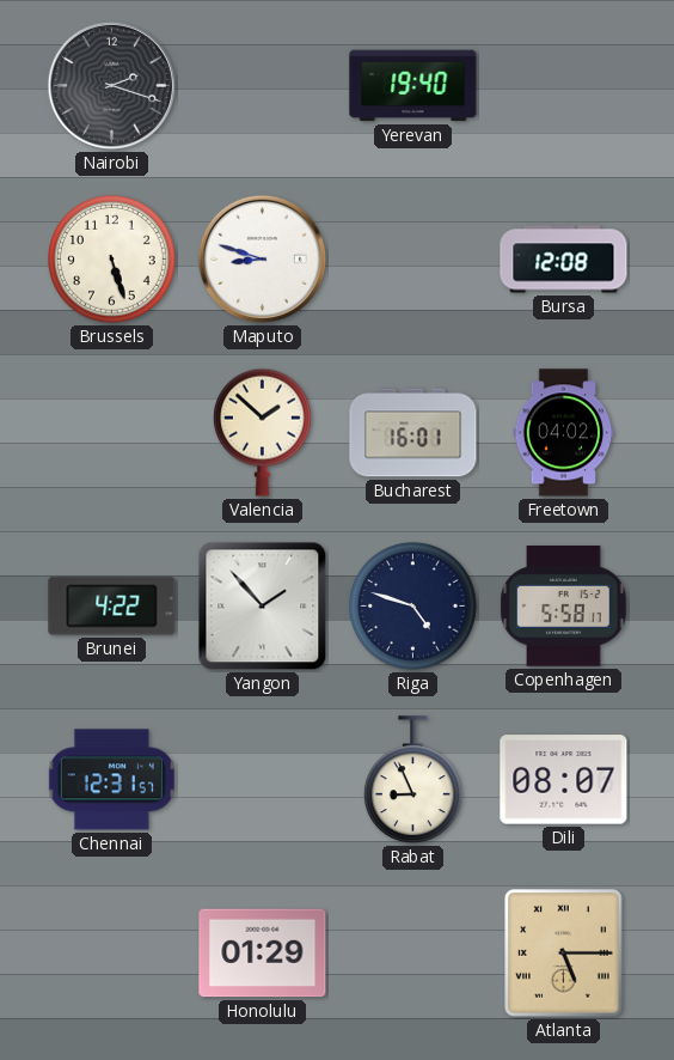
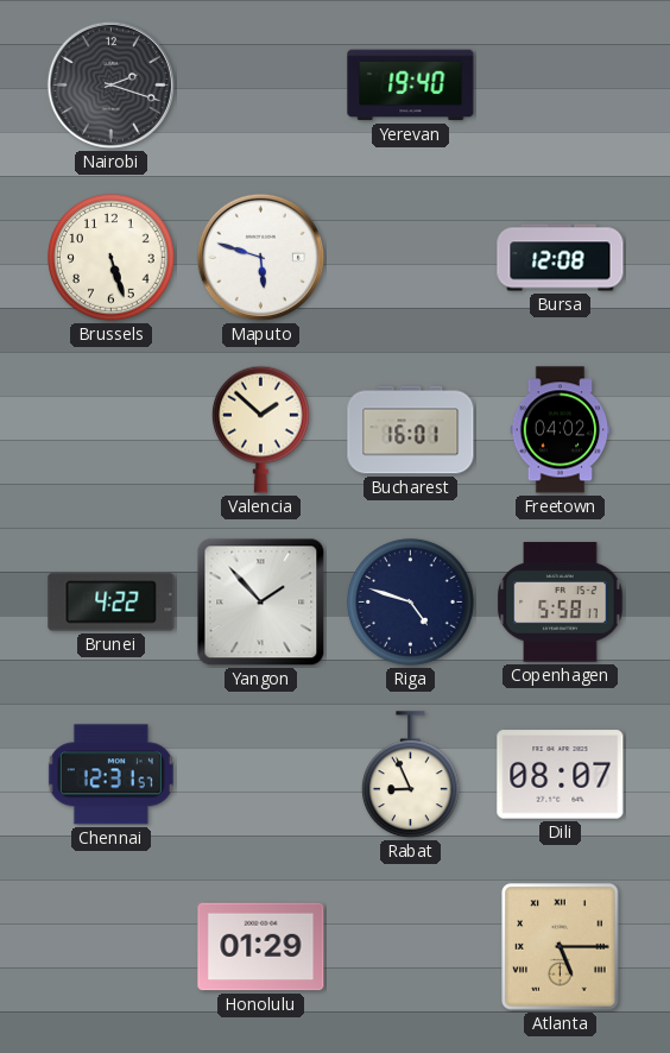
Maputo: 8:48 -> 5:48 (260, 257)
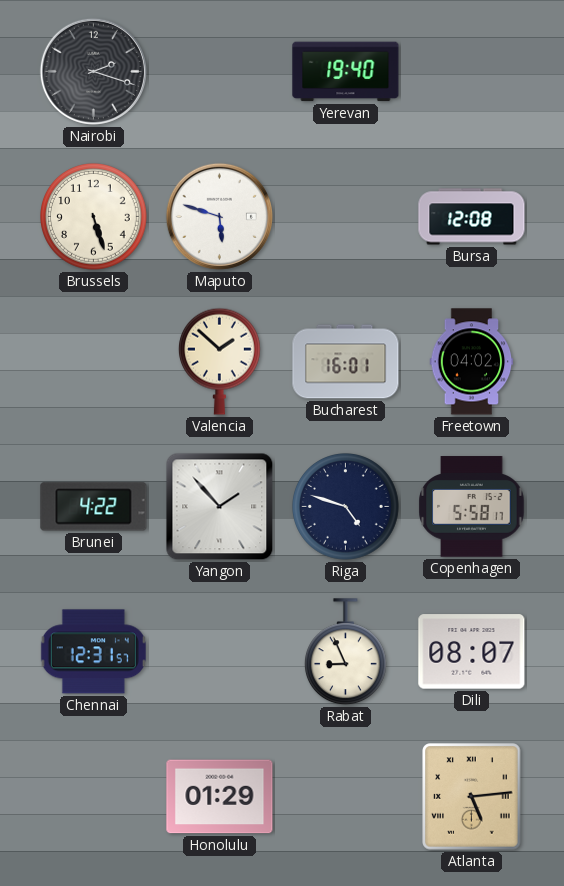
Atlanta: 5:15 -> 5:14 (472, 797)
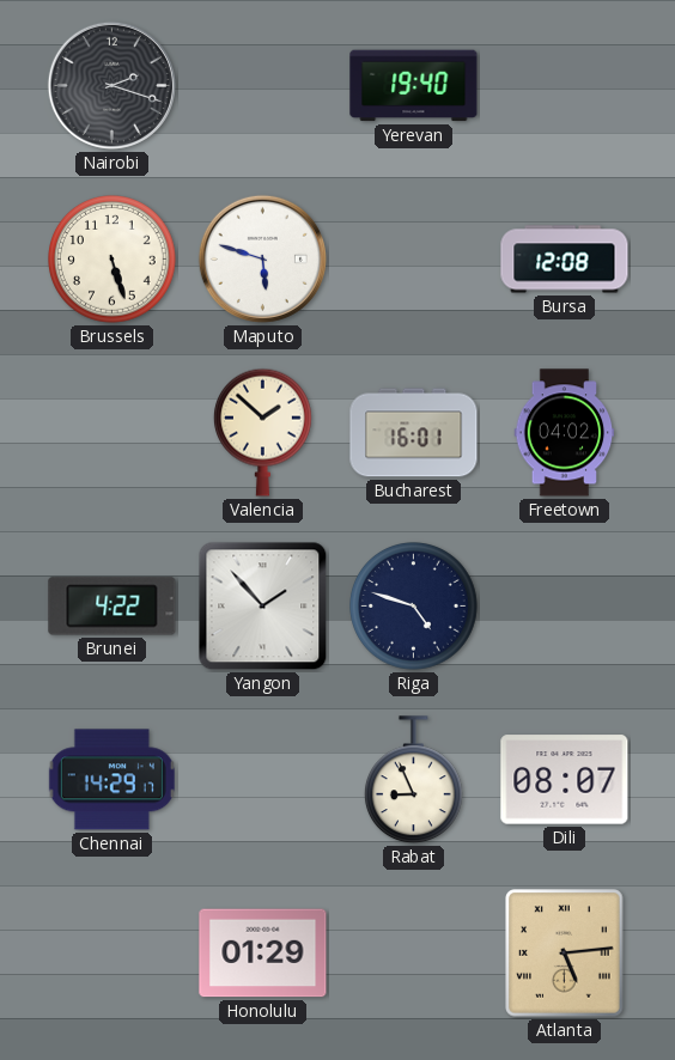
Copenhagen: 5:58 -> none (472, 507)
Chennai: 12:31 -> 14:29 (111, 780)
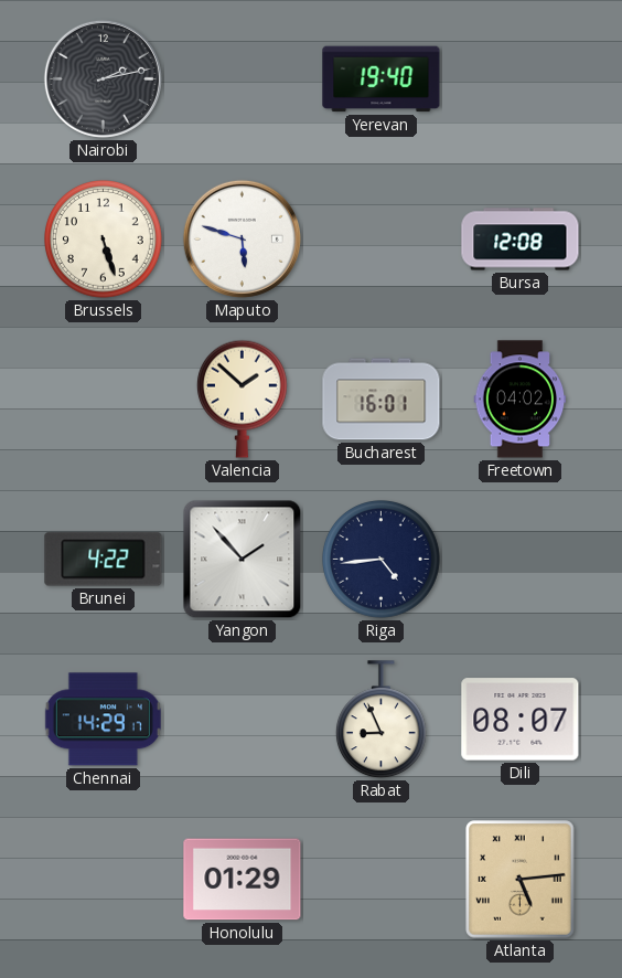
Nairobi: 2:18 -> 2:13 (103, 78)
Riga: 4:48 -> 4:44 (382, 560)
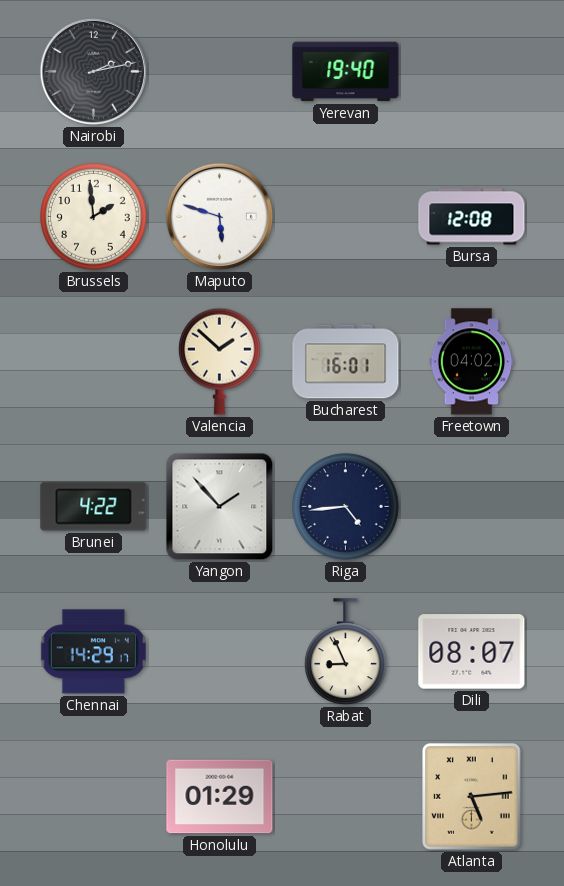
Brussels: 5:27 -> 1:59 (94, 217)
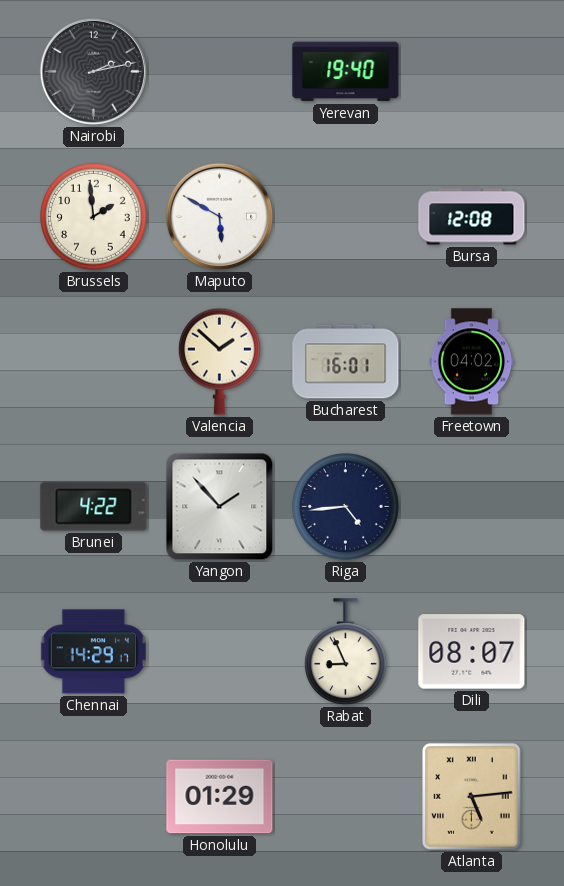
Maputo: 5:48 -> 5:50 (219, 216)
